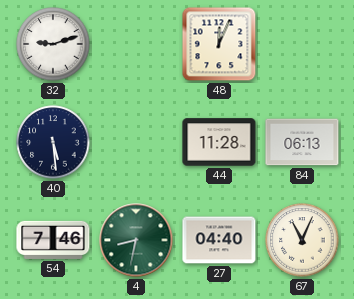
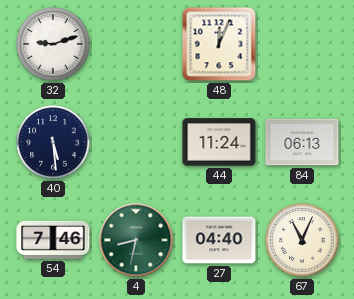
44: 11:28 -> 11:24 (219, 142)
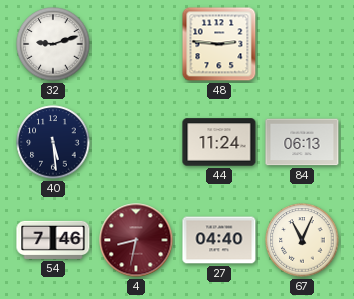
48: 12:04 -> 2:46 (219, 44)
4 dial: green -> burgundy (136, 240)
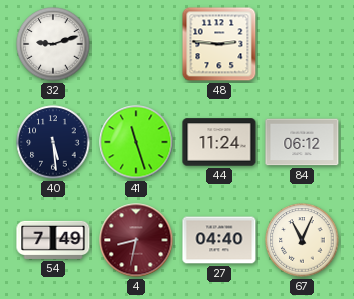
41: none -> 11:27 (136, 142)
84: 06:13 -> 06:12 (302, 142)
54: 7:46 -> 7:49 (53, 240)
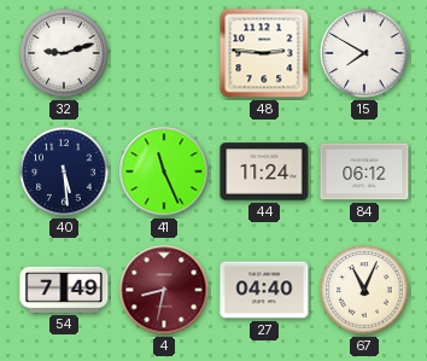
15: none -> 7:50 (364, 53)
41: 11:27 -> 11:26 (164, 171)
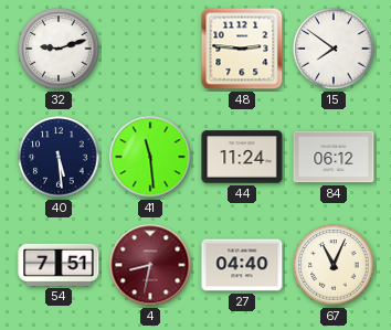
15: 7:50 -> 7:51 (334, 49)
41: 11:26 -> 11:29 (150, 157)
54: 7:49 -> 7:51 (59, 265)
